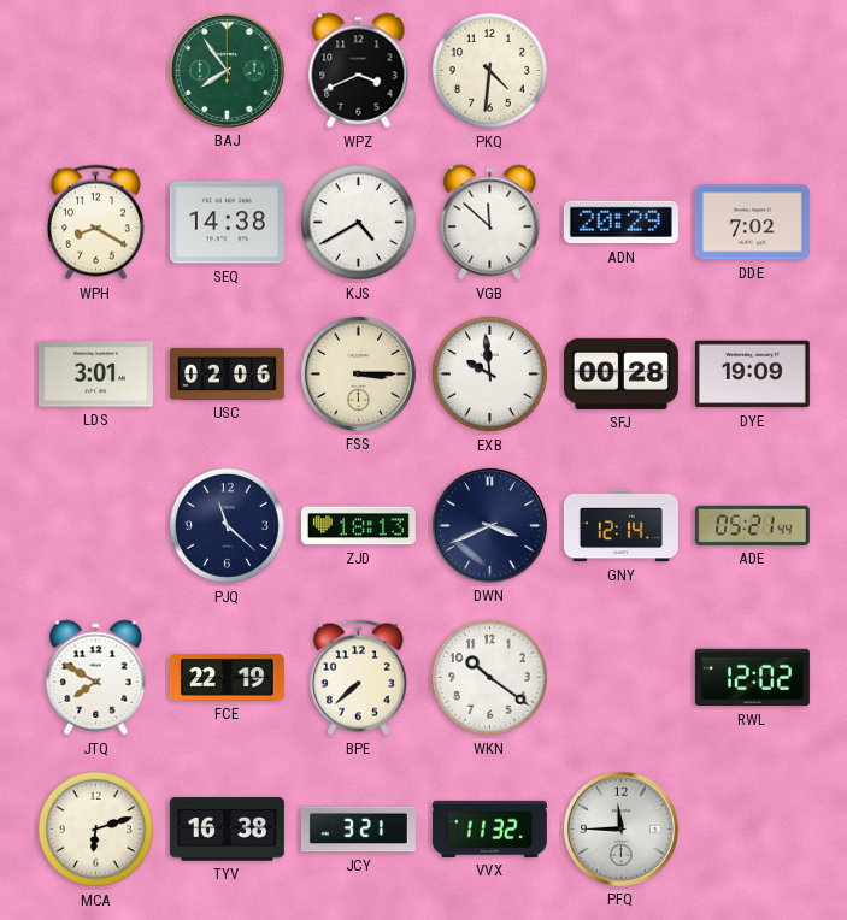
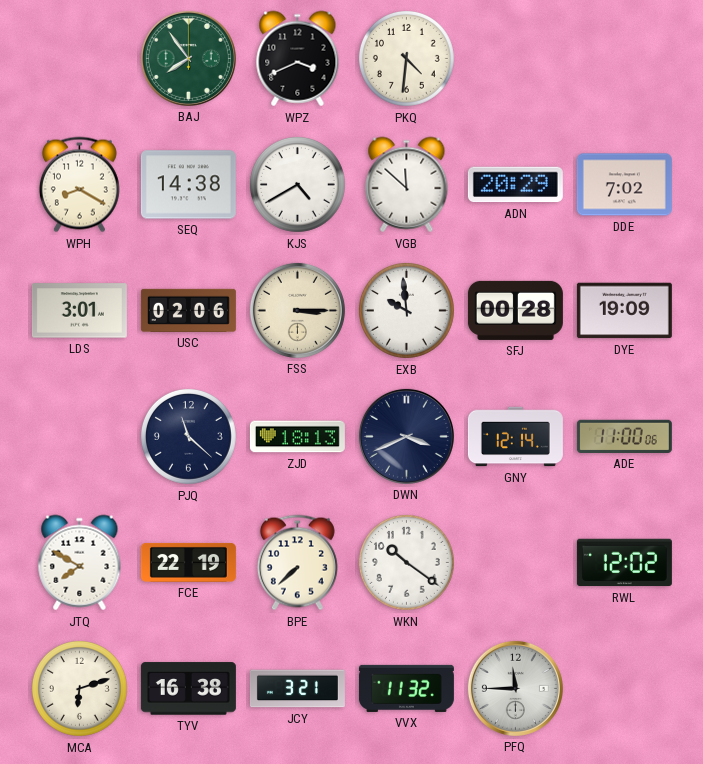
ADE: 05:21 -> 11:00 (624, 436)
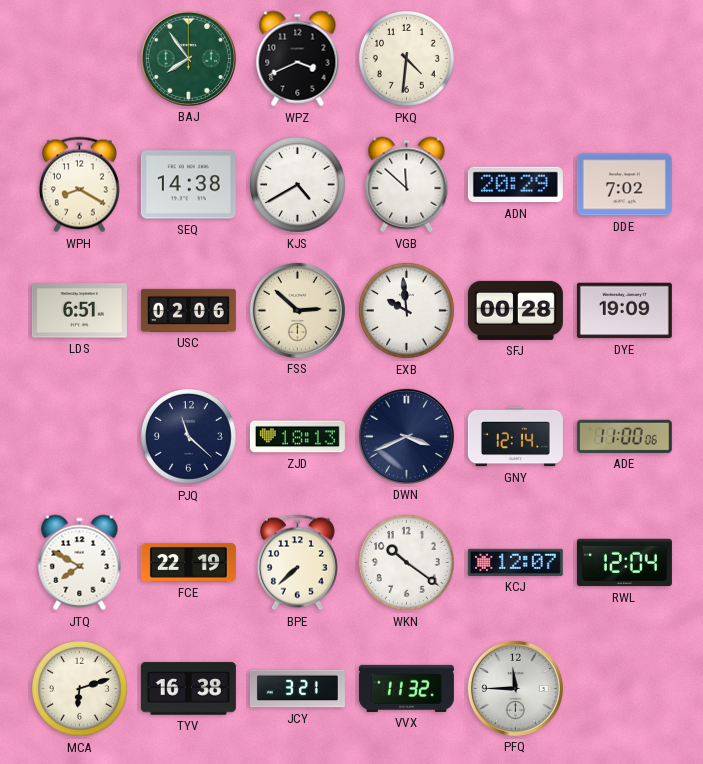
LDS: 3:01 -> 6:51 (79, 311)
FSS: 3:15 -> 2:52 (297, 310)
KCJ: none -> 12:07 (515, 562)
RWL: 12:02 -> 12:04 (624, 563)
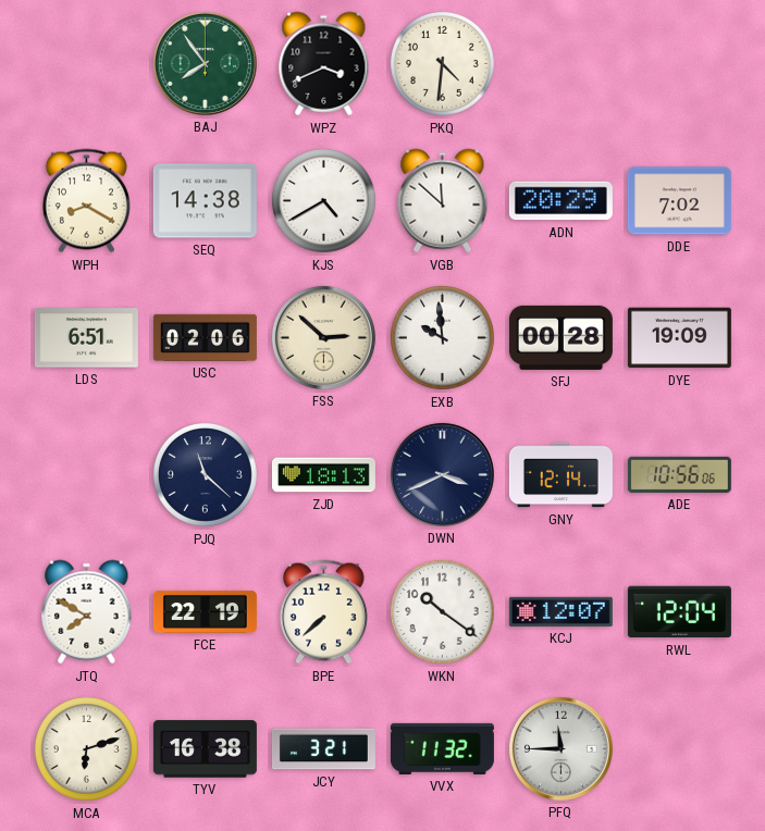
ADE: 11:00 -> 10:56 (679, 474)
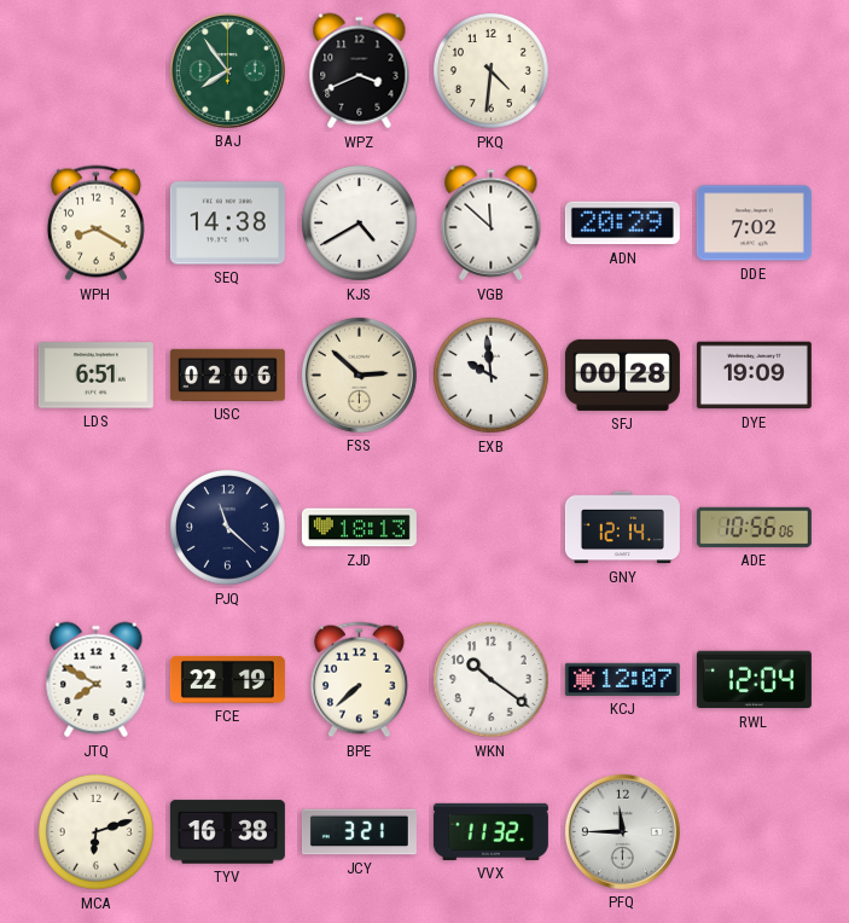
DWN: 3:41 -> none (442, 474)
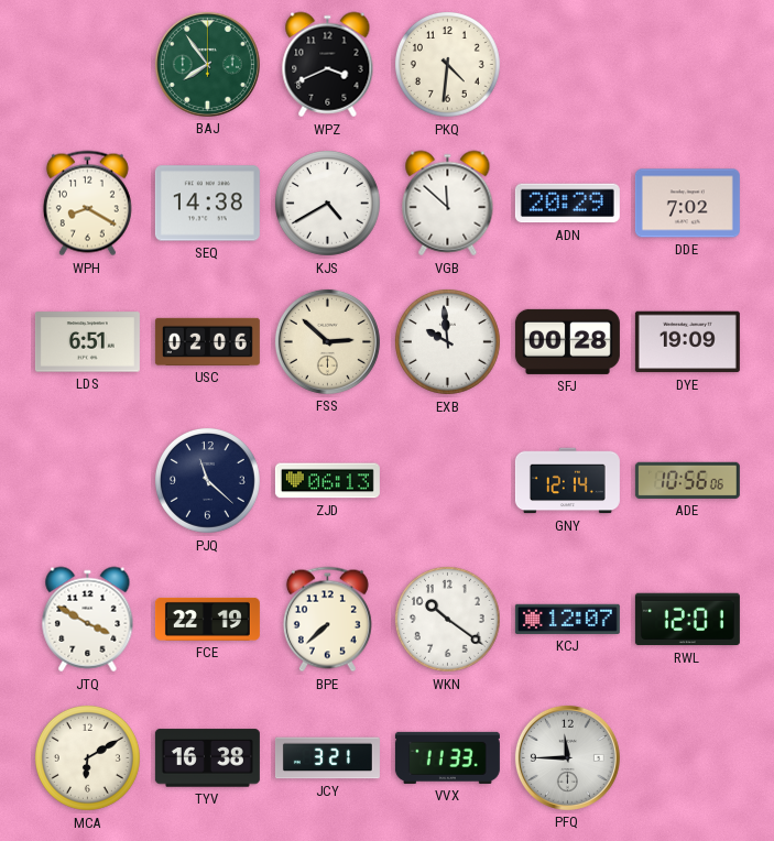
ZJD: 18:13 -> 06:13 (327, 481)
JTQ: 7:50 -> 3:50 (88, 620)
RWL: 12:04 -> 12:01 (687, 620)
MCA: 6:12 -> 6:10 (87, 757)
VVX: 11:32 -> 11:33 (447, 757)
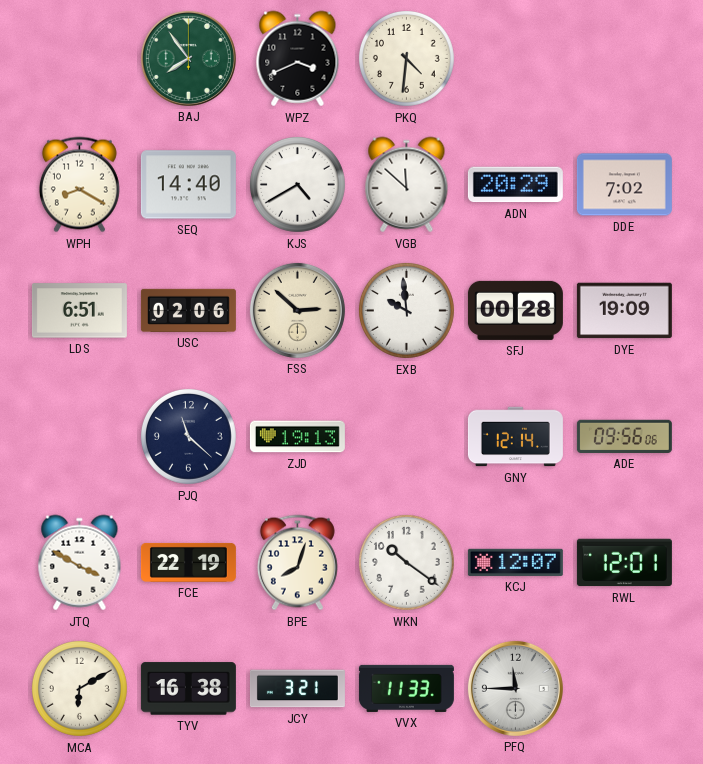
SEQ: 14:38 -> 14:40 (188, 185)
ZJD: 06:13 -> 19:13 (297, 437)
ADE: 10:56 -> 09:56 (624, 436)
BPE: 7:38 -> 8:03 (297, 563)
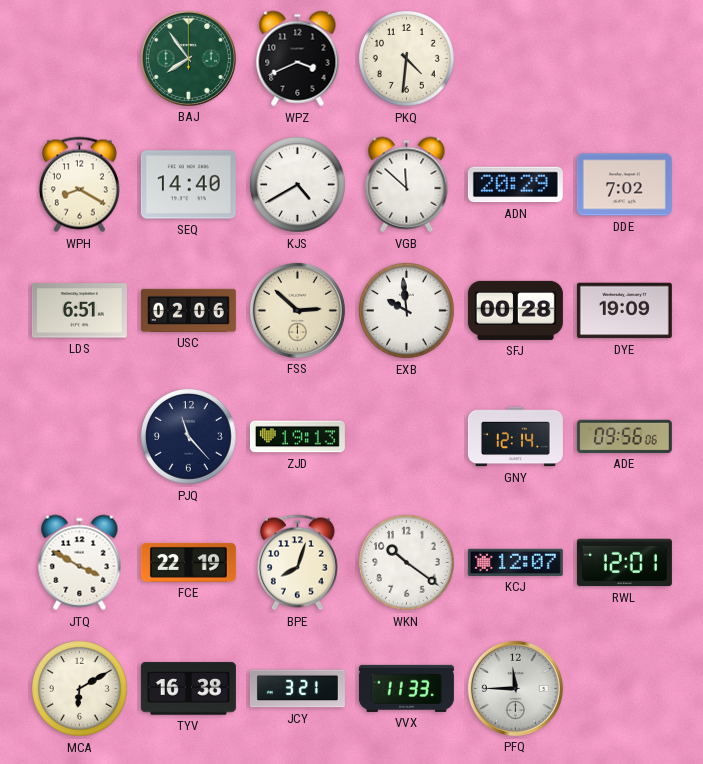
PJQ: 11:22 -> 11:23 (188, 436)
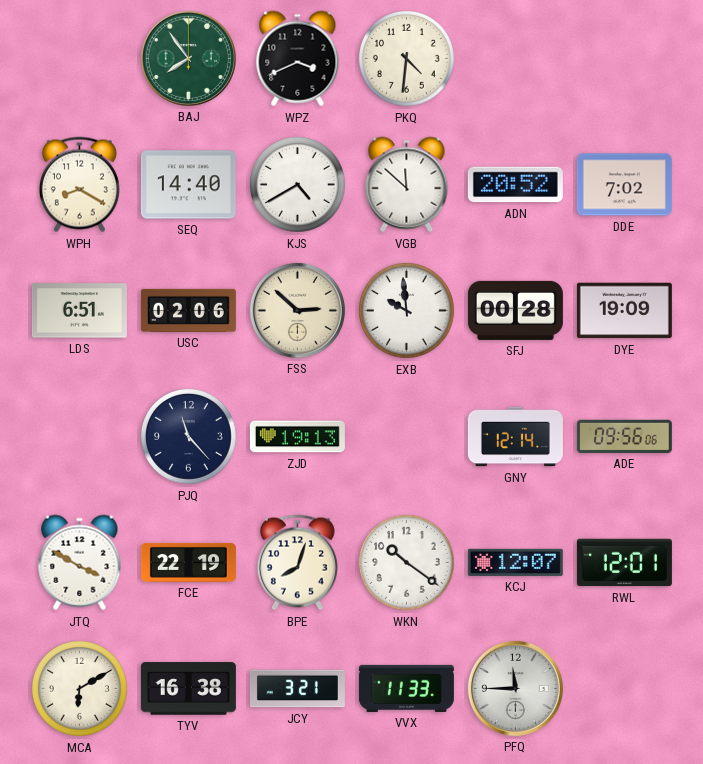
ADN: 20:29 -> 20:52 (515, 185)
